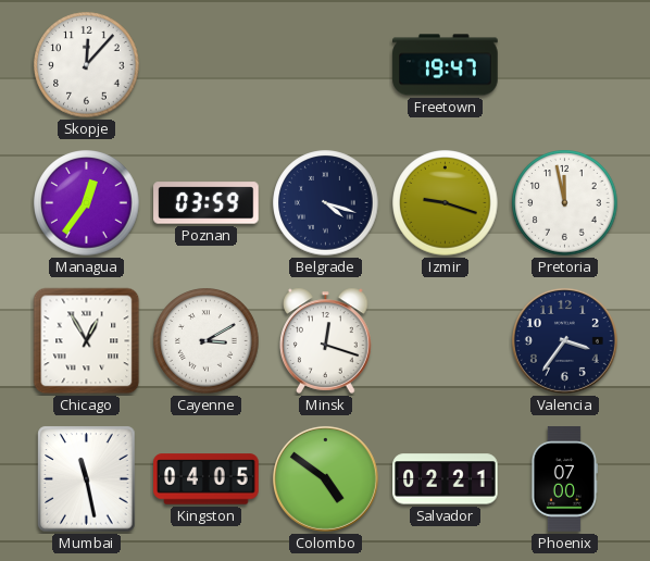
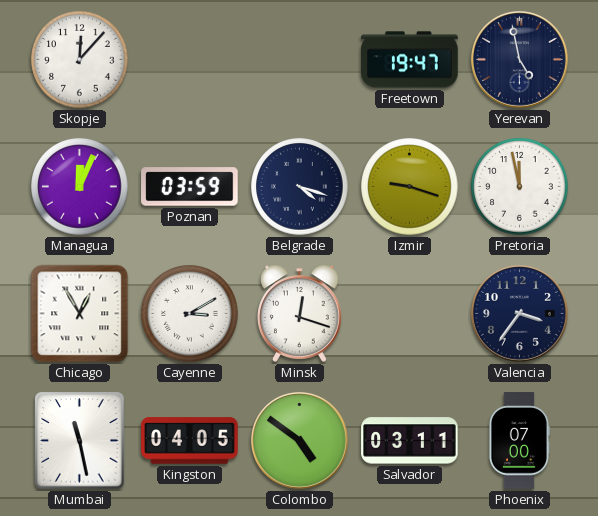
Yerevan: none -> 4:58 (519, 59)
Managua: 12:36 -> 12:04 (80, 187)
Salvador: 02:21 -> 03:11 (410, 441)
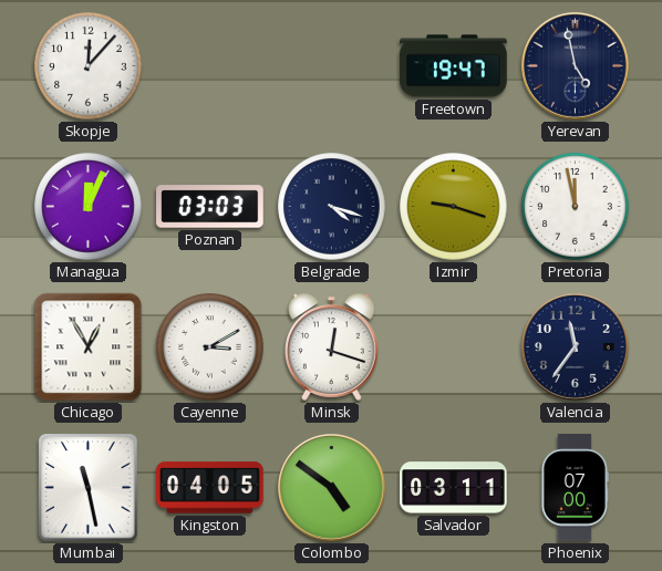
Poznan: 03:59 -> 03:03 (210, 207)
Valencia: 3:36 -> 11:36 (575, 346)
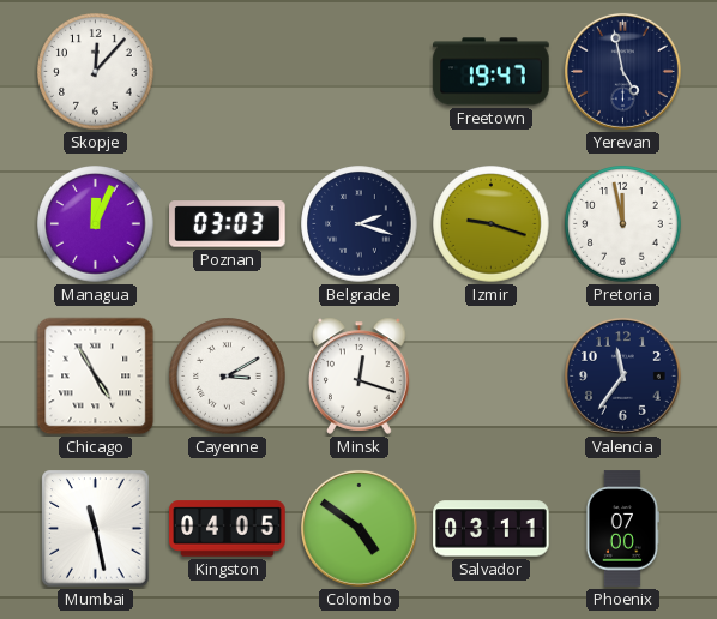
Belgrade: 4:18 -> 2:18 (360, 224)
Chicago: 12:55 -> 4:55 (96, 377)
